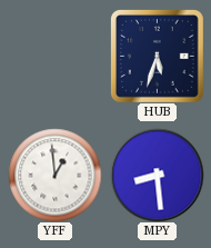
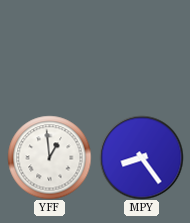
HUB: 5:33 -> none (157, 56)
MPY: 8:29 -> 8:24 (141, 157)
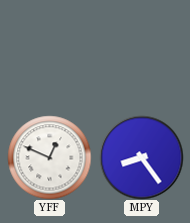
YFF: 12:59 -> 12:49 (49, 157)
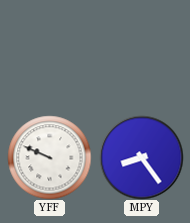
YFF: 12:49 -> 9:49 (49, 157)
